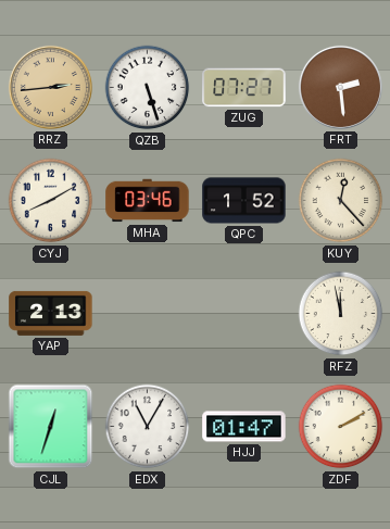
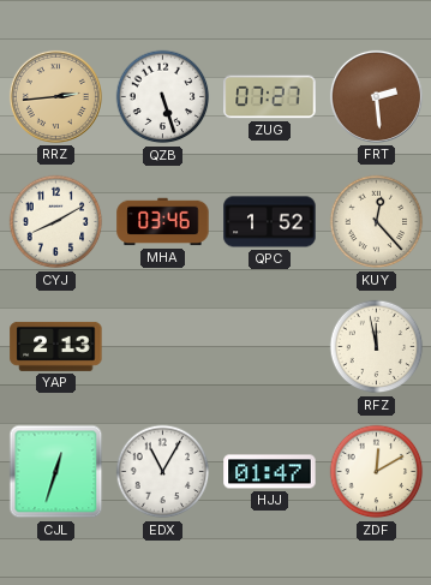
ZDF: 2:10 -> 12:10 (377, 472)
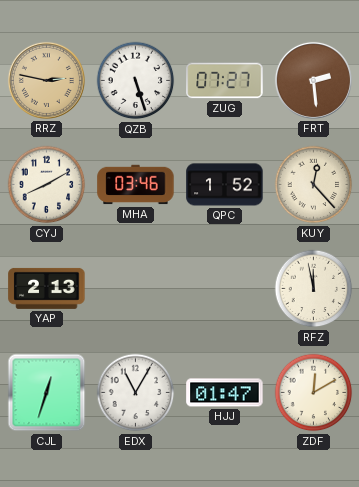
RRZ: 2:44 -> 2:47 (46, 80)
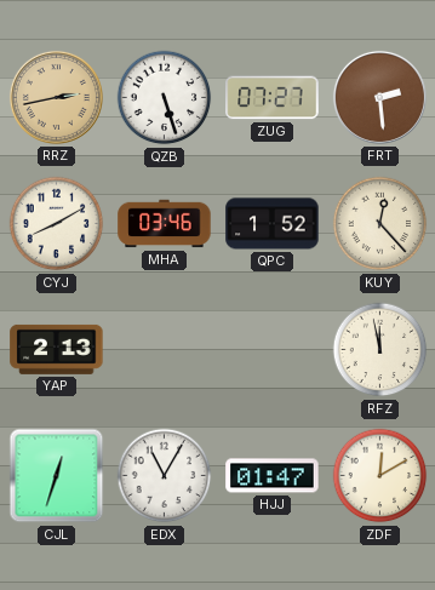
RRZ: 2:47 -> 2:43 (56, 97)
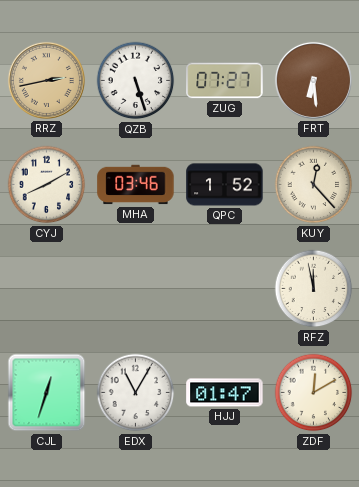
FRT: 2:29 -> 6:29 (313, 80)
YAP: 2:13 -> none (57, 349)
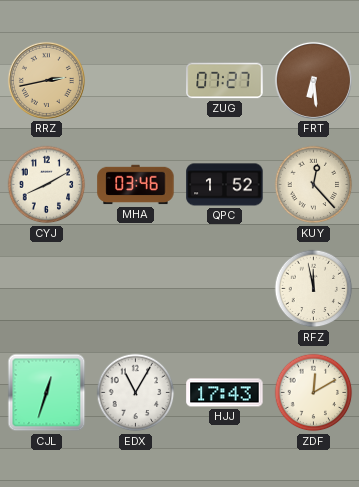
QZB: 5:27 -> none (136, 81)
HJJ: 01:47 -> 17:43 (225, 393)
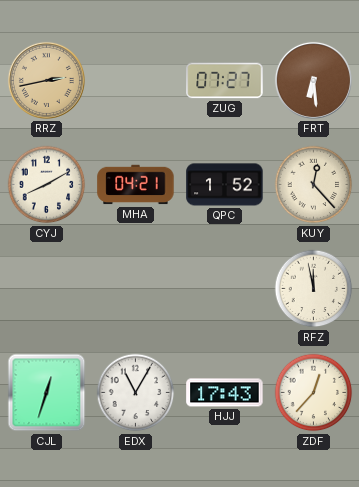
MHA: 03:46 -> 04:21 (136, 185)
ZDF: 12:10 -> 12:37 (314, 393)
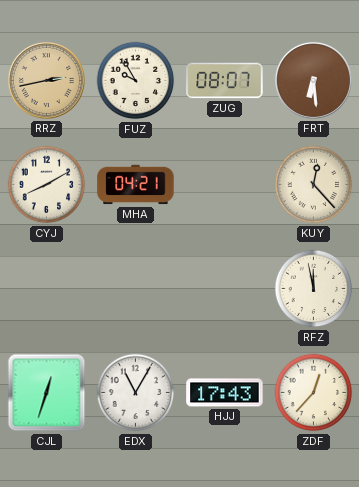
FUZ: none -> 9:55 (136, 81)
ZUG: 07:27 -> 08:07 (225, 81)
QPC: 1:52 -> none (225, 185)
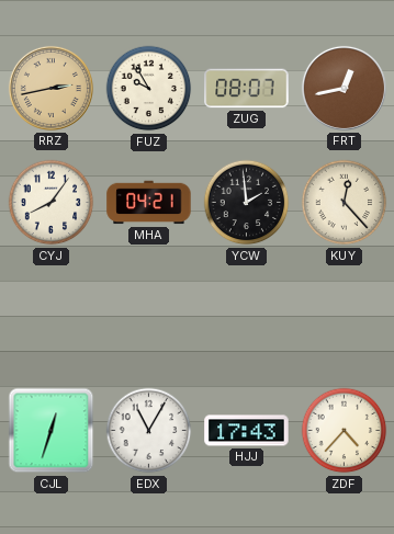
FRT: 6:29 -> 12:43 (344, 88)
CYJ: 8:10 -> 8:06 (52, 203)
YCW: none -> 1:59 (247, 203)
RFZ: 11:58 -> none (314, 289)
ZDF: 12:37 -> 4:37 (345, 431)
